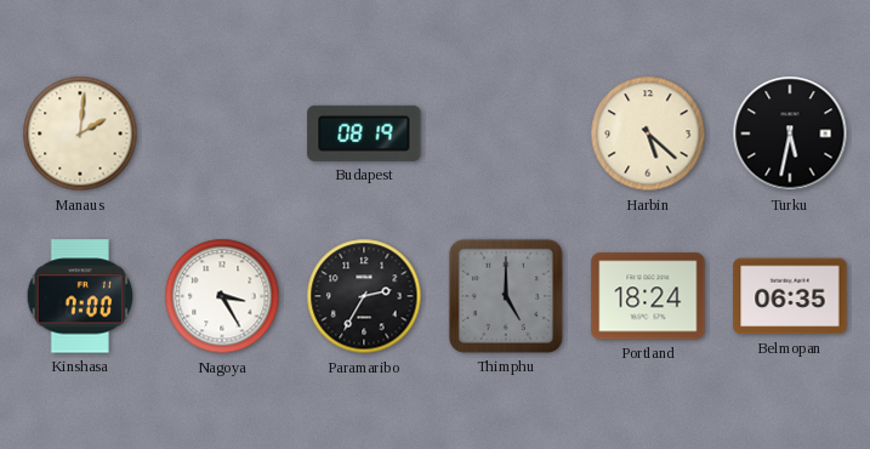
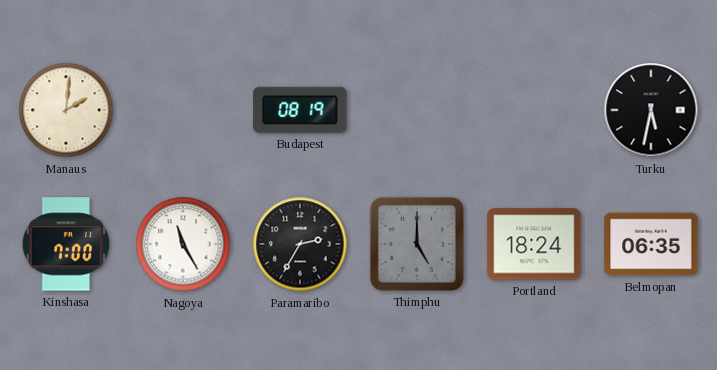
Harbin: 5:22 -> none (648, 133)
Nagoya: 3:25 -> 11:25 (183, 244)
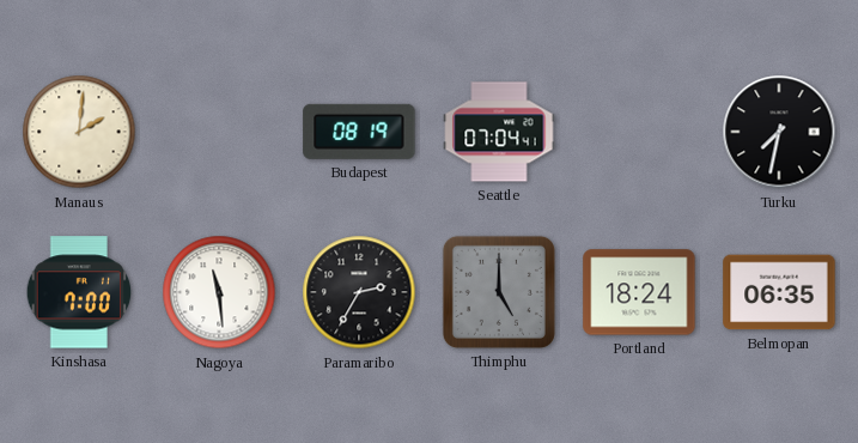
Seattle: none -> 07:04 (499, 132)
Turku: 5:32 -> 7:32 (779, 132)
Nagoya: 11:25 -> 11:29 (219, 292)
